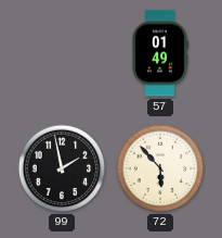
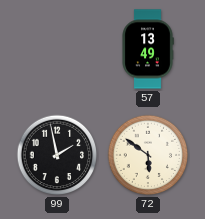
57: 01:49 -> 13:49 (148, 49)
72: 5:53 -> 5:51 (148, 155)
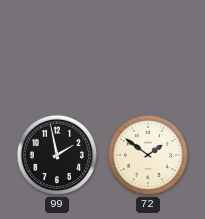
57: 13:49 -> none (148, 49)
72: 5:51 -> 1:51 (148, 155)
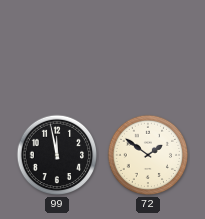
99: 1:58 -> 11:58 (57, 155)
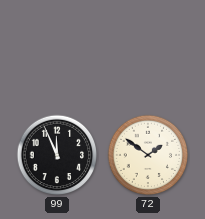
99: 11:58 -> 11:56 (57, 155)
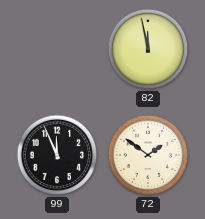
82: none -> 11:58 (148, 49)
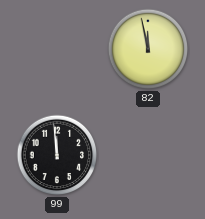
99: 11:56 -> 11:59 (57, 155)
72: 1:51 -> none (148, 155)
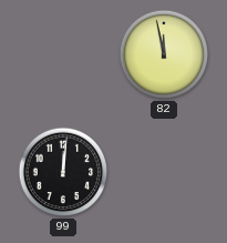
99: 11:59 -> 12:01 (63, 172)
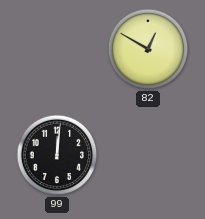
82: 11:58 -> 12:50 (148, 49)
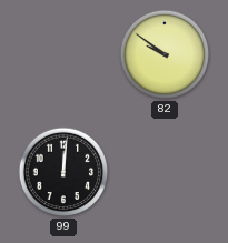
82: 12:50 -> 9:51 (165, 54)
